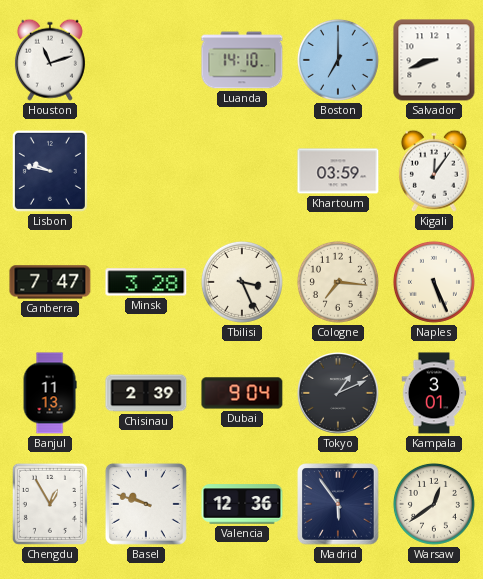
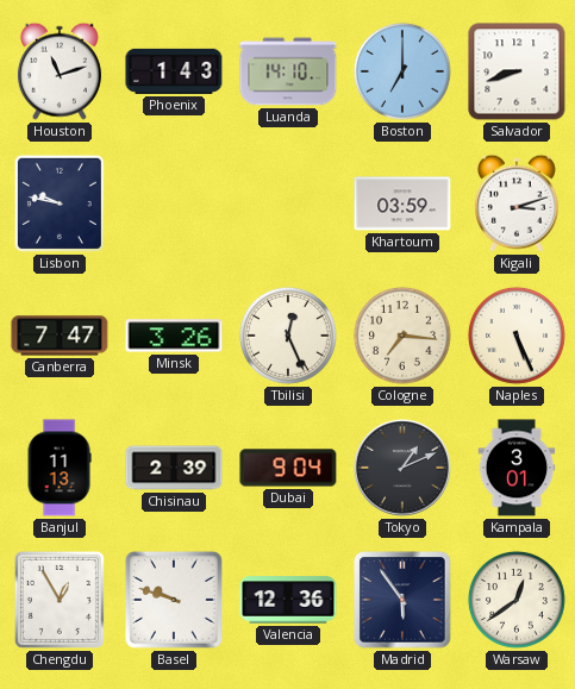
Phoenix: none -> 1:43 (174, 71)
Kigali: 12:06 -> 3:12 (517, 203)
Minsk: 3:28 -> 3:26 (174, 336)
Tbilisi: 3:26 -> 12:26 (288, 336)
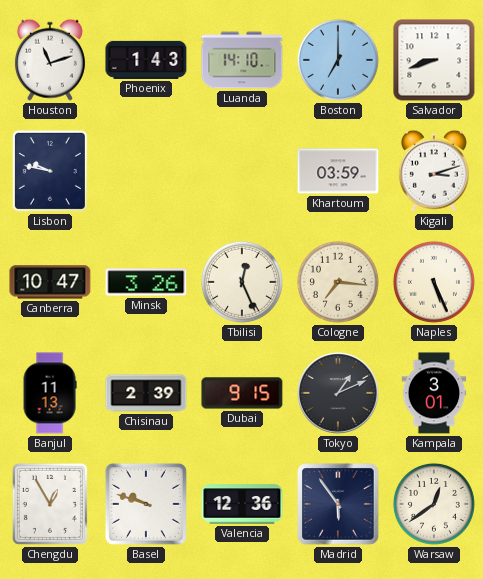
Canberra: 7:47 -> 10:47 (50, 282)
Dubai: 9:04 -> 9:15 (242, 393)
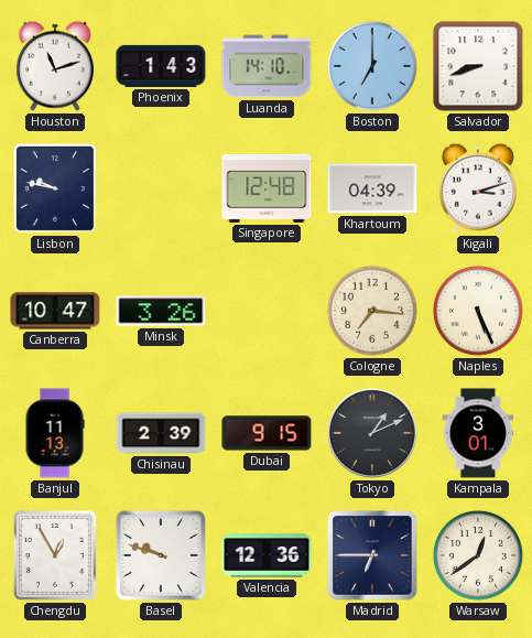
Singapore: none -> 12:48 (267, 188)
Khartoum: 03:59 -> 04:39 (372, 188)
Tbilisi: 12:26 -> none (242, 282)
Madrid: 5:54 -> 6:45 (372, 555)
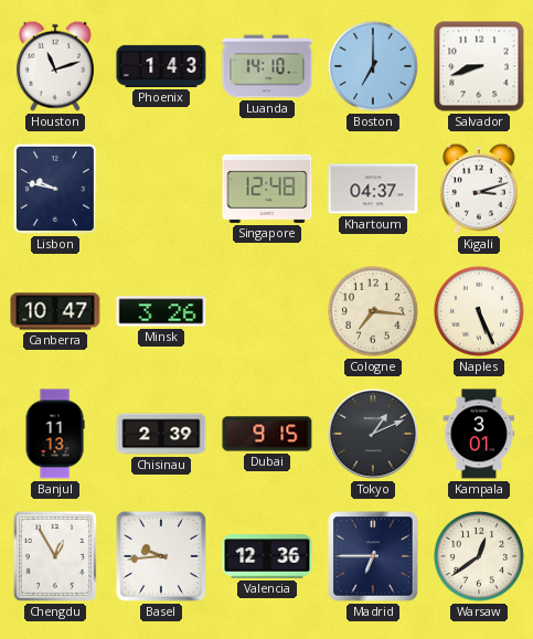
Khartoum: 04:39 -> 04:37 (373, 189)
Basel: 9:48 -> 9:44 (161, 556)
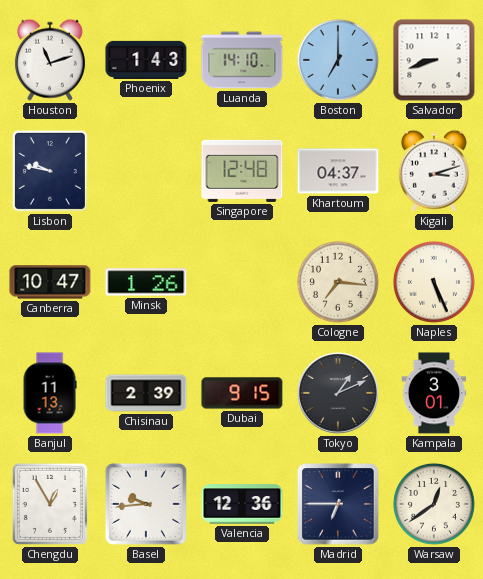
Minsk: 3:26 -> 1:26 (146, 282)
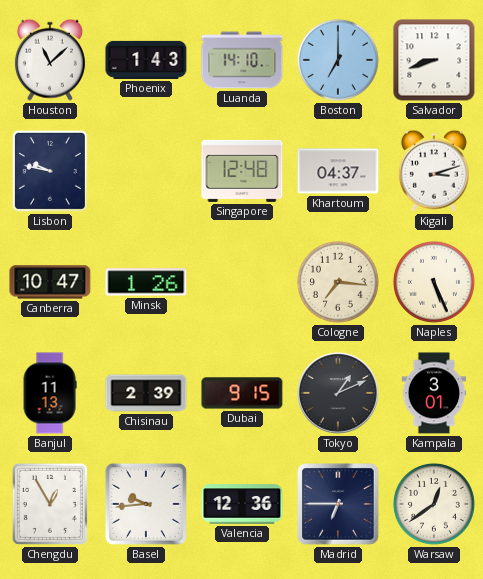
Houston: 11:12 -> 11:08 (50, 60)
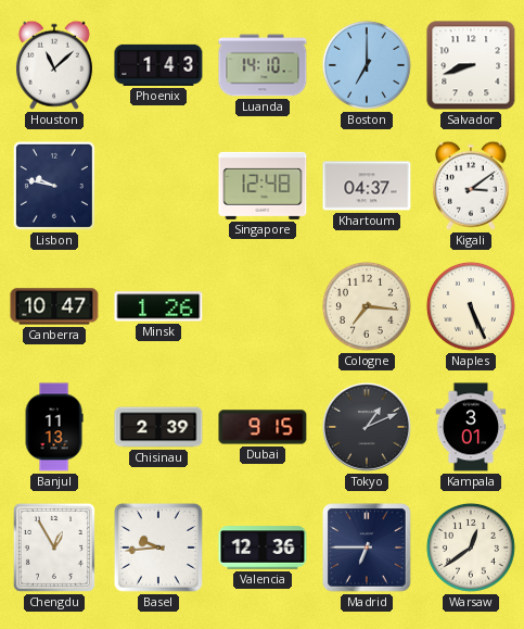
Kigali: 3:12 -> 3:09 (471, 186)
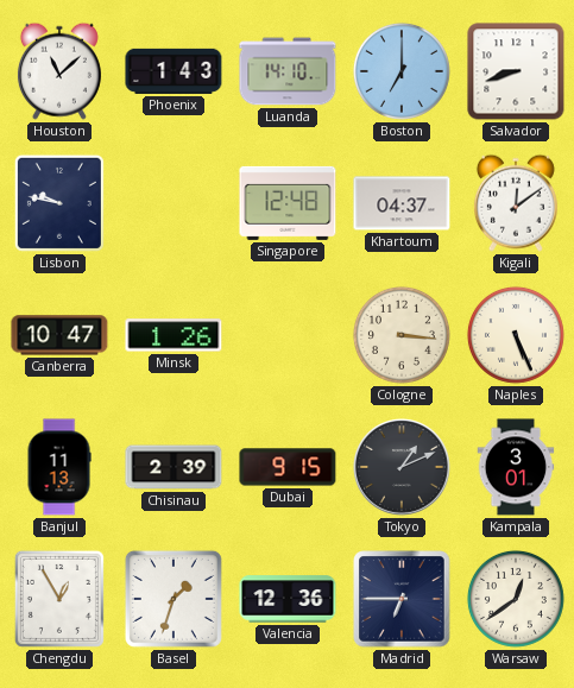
Kigali: 3:09 -> 12:09 (516, 203)
Cologne: 7:16 -> 3:16 (402, 335)
Basel: 9:44 -> 1:33 (174, 599)
